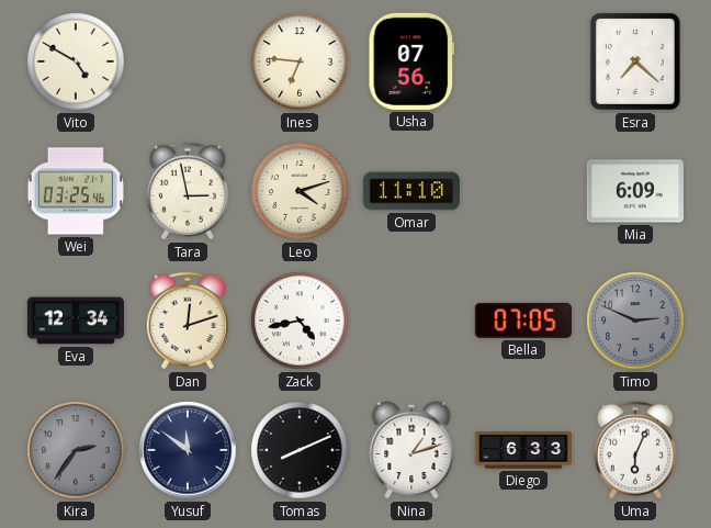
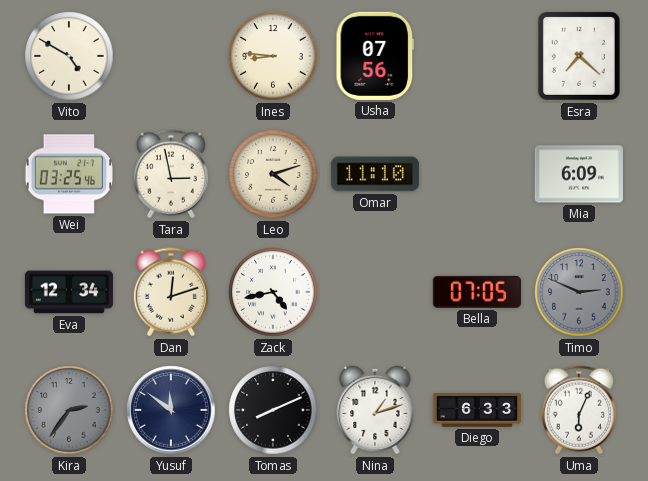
Ines: 6:46 -> 8:46 (273, 56)
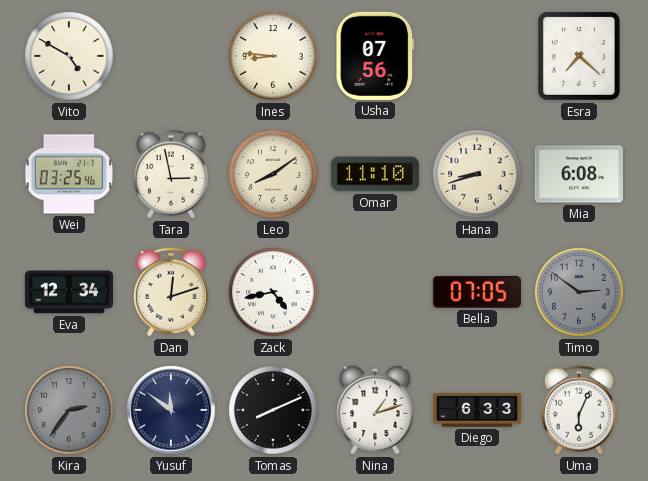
Leo: 4:12 -> 8:09 (273, 174)
Hana: none -> 8:42 (477, 174)
Mia: 6:09 -> 6:08 (579, 174)
Timo: 2:49 -> 2:51 (579, 292)
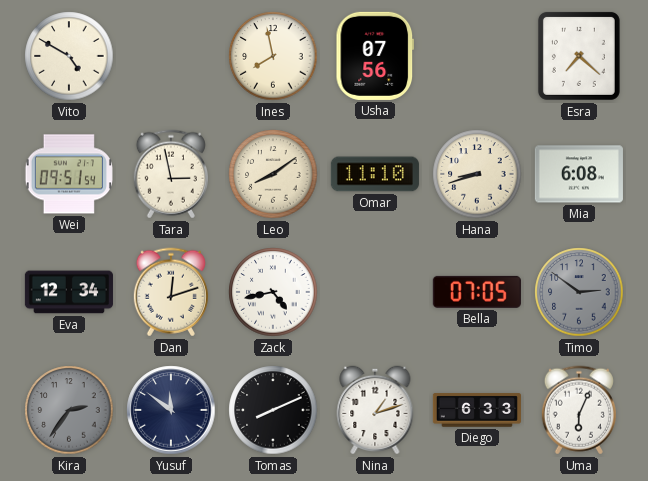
Ines: 8:46 -> 7:58 (273, 56)
Wei: 03:25 -> 09:51 (69, 174)
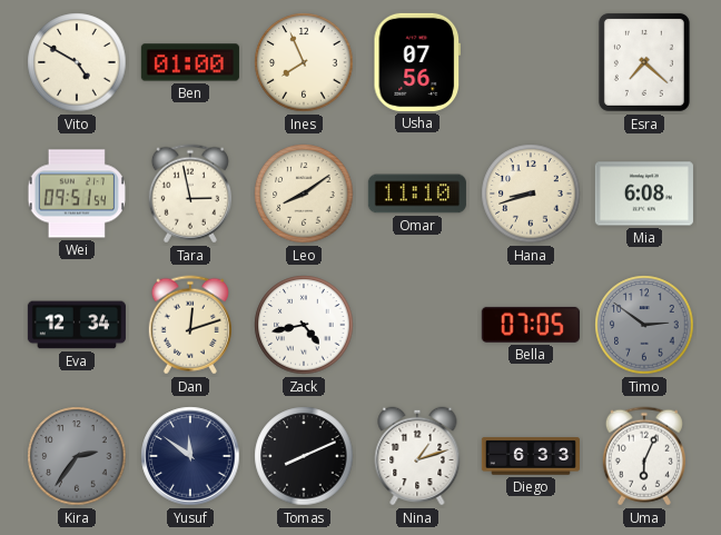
Ben: none -> 01:00 (190, 62)
Ines: 7:58 -> 7:56 (304, 62)
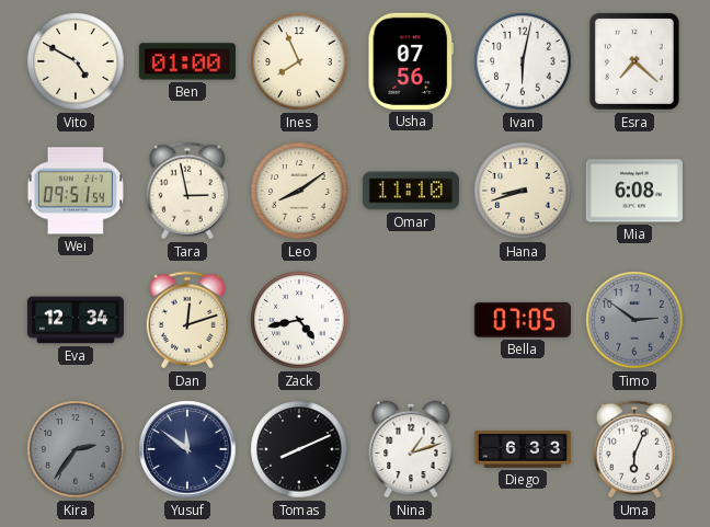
Ivan: none -> 6:02 (523, 61)
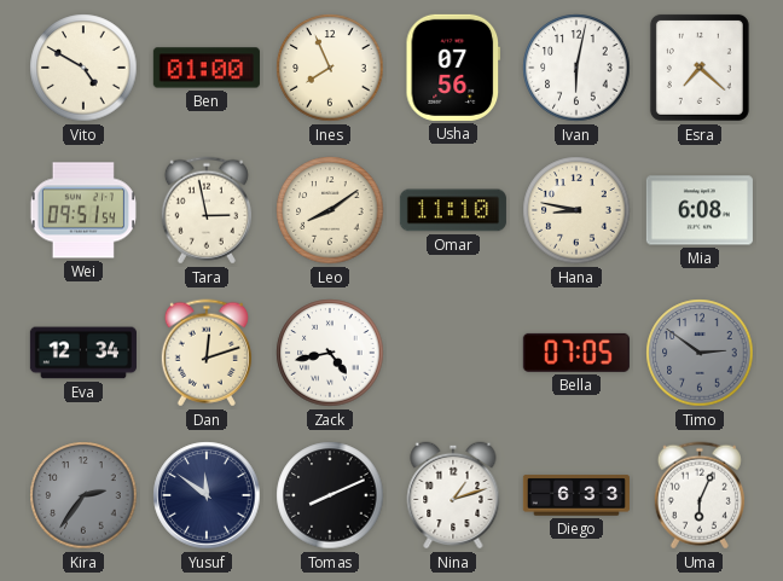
Hana: 8:42 -> 8:47 (576, 210)
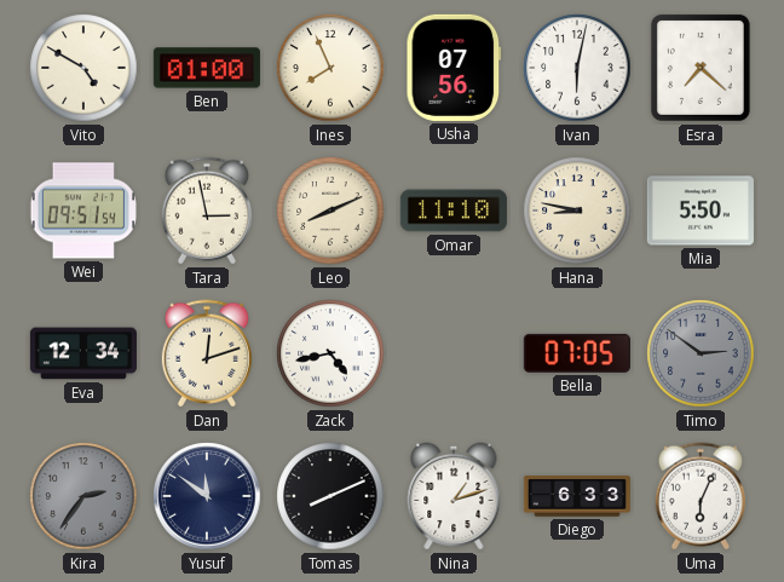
Leo: 8:09 -> 8:11 (330, 211)
Mia: 6:08 -> 5:50 (701, 211)
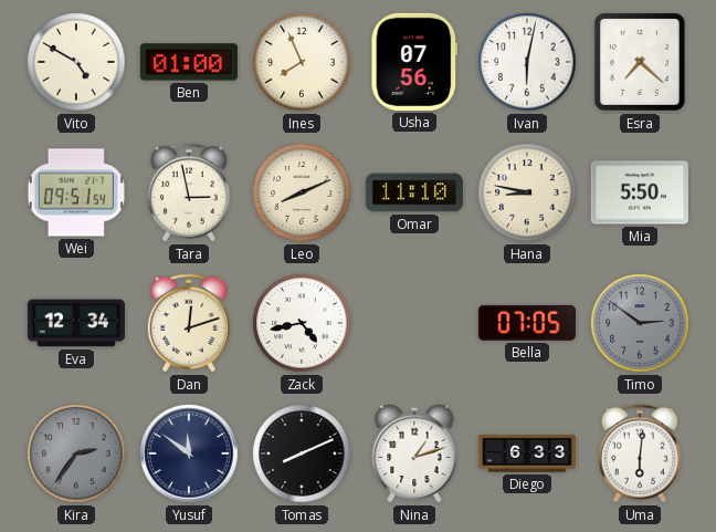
Uma: 6:04 -> 6:01 (640, 453)
